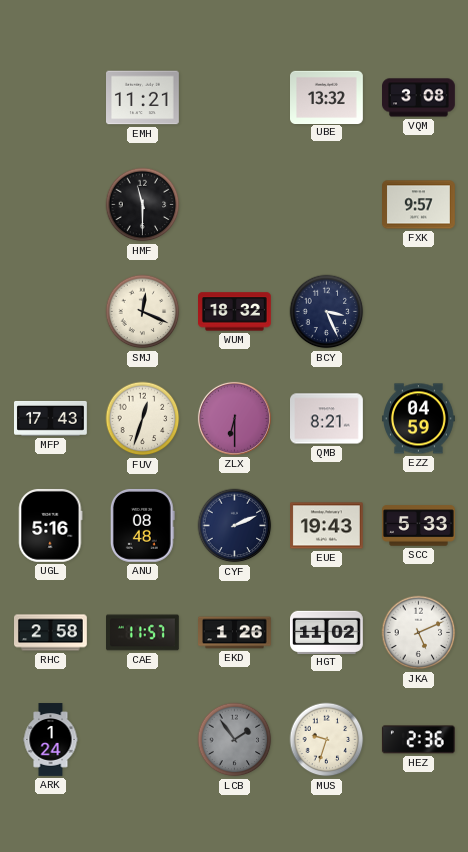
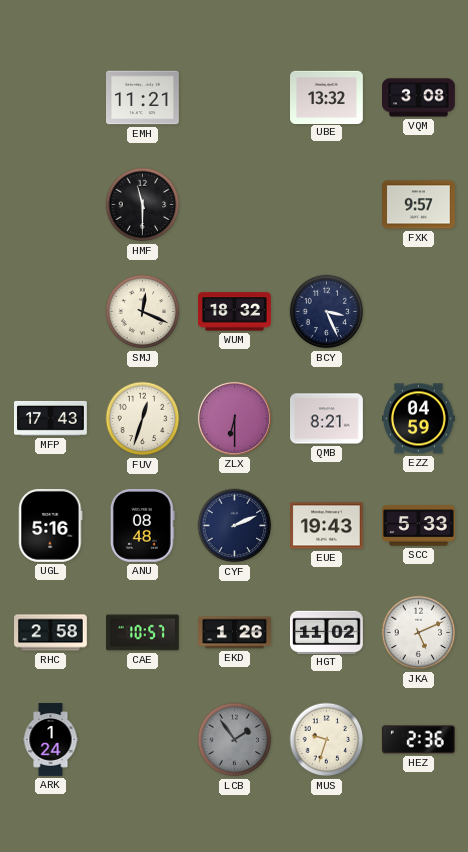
CAE: 11:57 -> 10:57 (143, 633)
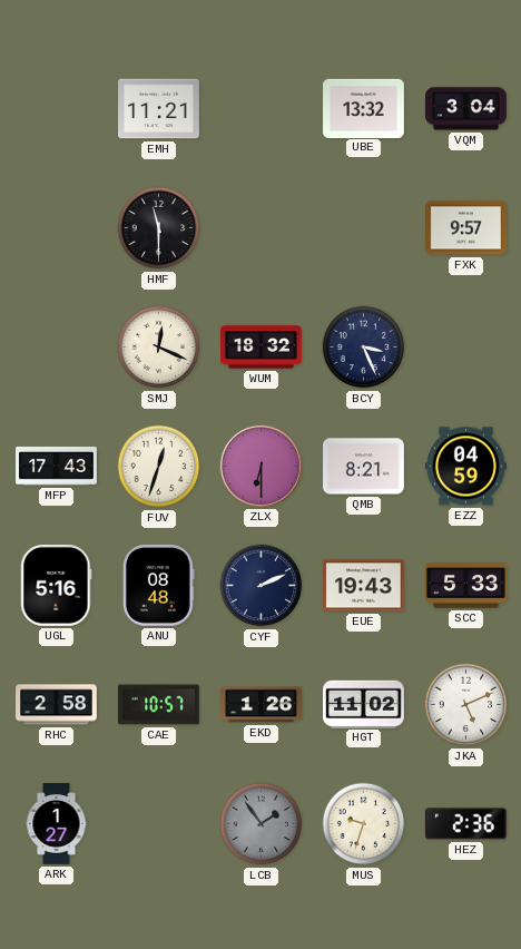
VQM: 3:08 -> 3:04 (466, 109)
ARK: 1:24 -> 1:27 (57, 824)
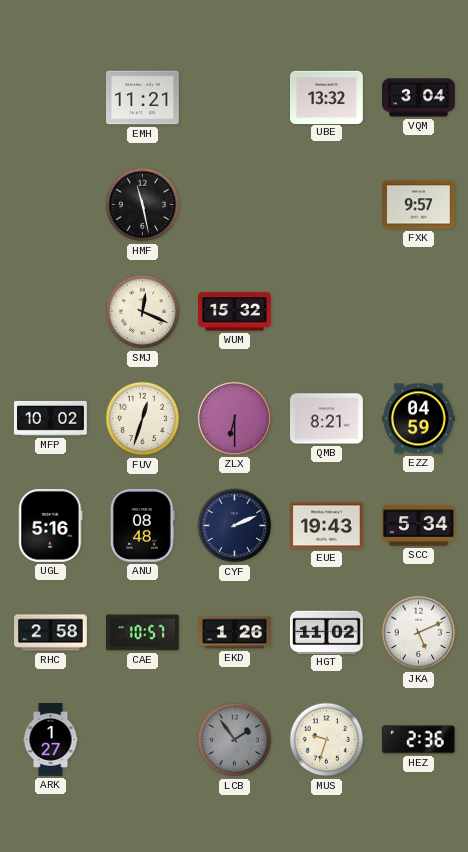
HMF: 11:30 -> 11:28 (143, 205)
WUM: 18:32 -> 15:32 (235, 312)
BCY: 3:26 -> none (364, 348)
MFP: 17:43 -> 10:02 (51, 419)
SCC: 5:33 -> 5:34 (419, 526)
